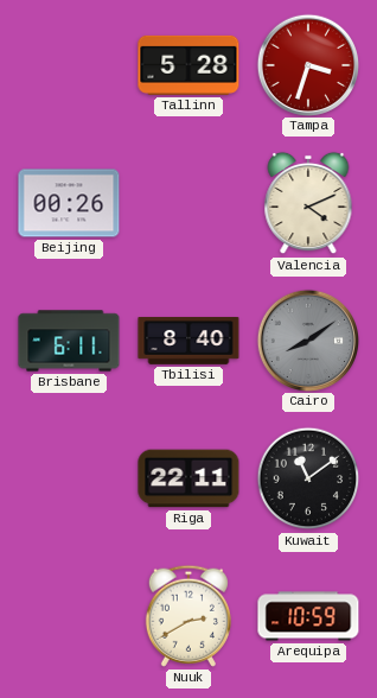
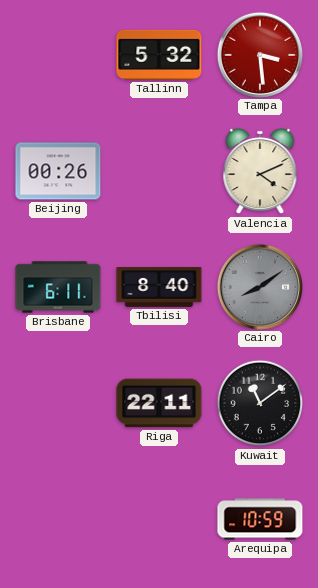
Tallinn: 5:28 -> 5:32 (159, 55)
Tampa: 3:33 -> 3:29 (259, 54)
Nuuk: 2:40 -> none (188, 616)
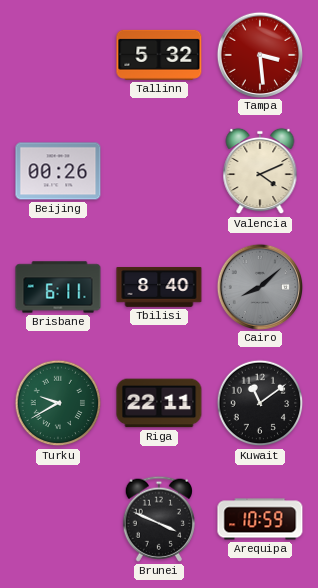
Cairo: 8:09 -> 8:08 (259, 286)
Turku: none -> 9:40 (58, 403)
Brunei: none -> 3:49 (159, 519)
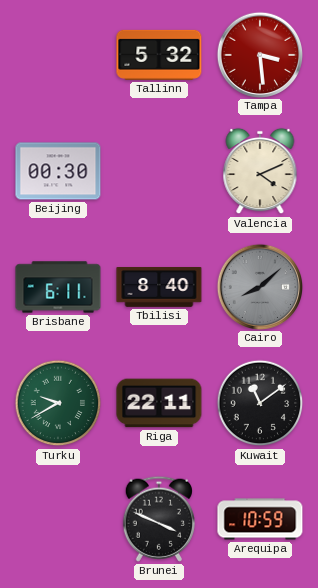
Beijing: 00:26 -> 00:30 (58, 171)
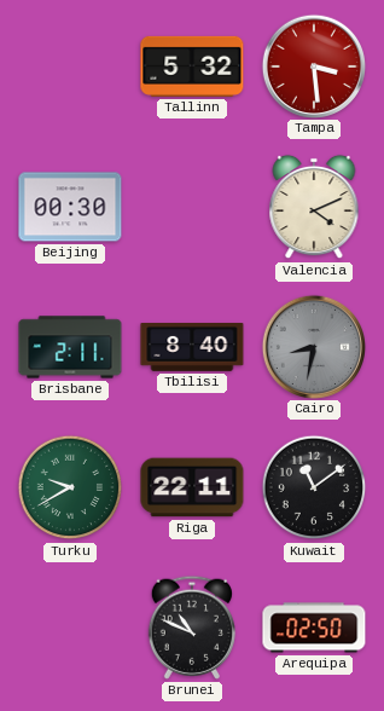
Brisbane: 6:11 -> 2:11 (70, 347)
Cairo: 8:08 -> 8:32 (313, 346)
Brunei: 3:49 -> 10:49 (192, 628)
Arequipa: 10:59 -> 02:50 (314, 628)
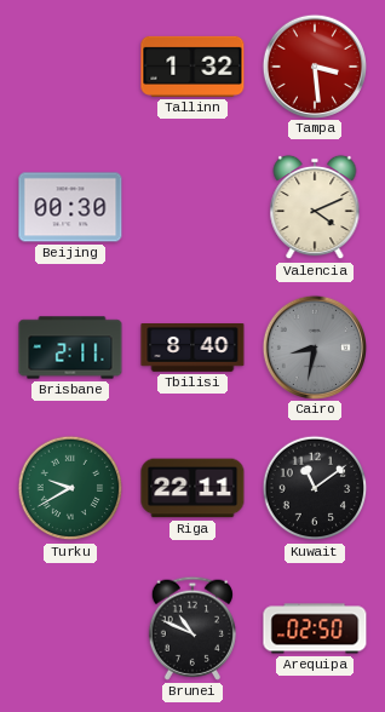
Tallinn: 5:32 -> 1:32 (192, 67)
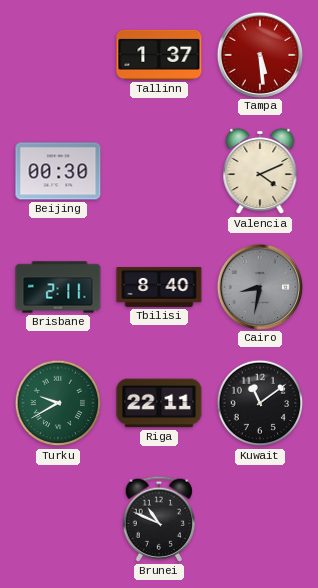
Tallinn: 1:32 -> 1:37 (159, 55)
Tampa: 3:29 -> 5:29 (259, 54)
Arequipa: 02:50 -> none (315, 628)
